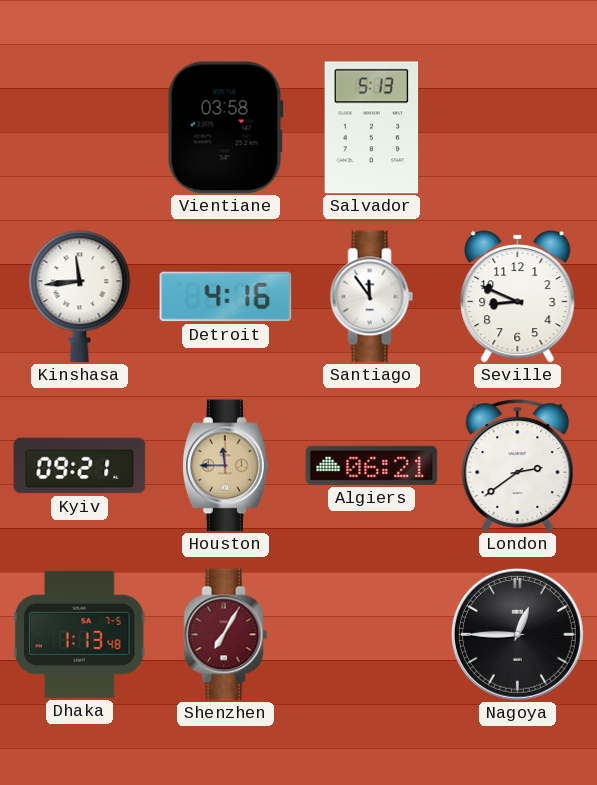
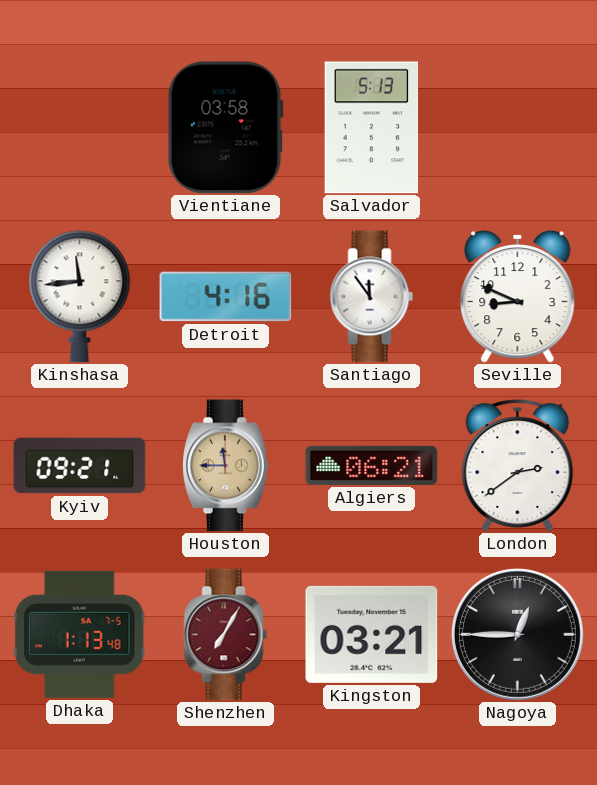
Kingston: none -> 03:21 (372, 634)
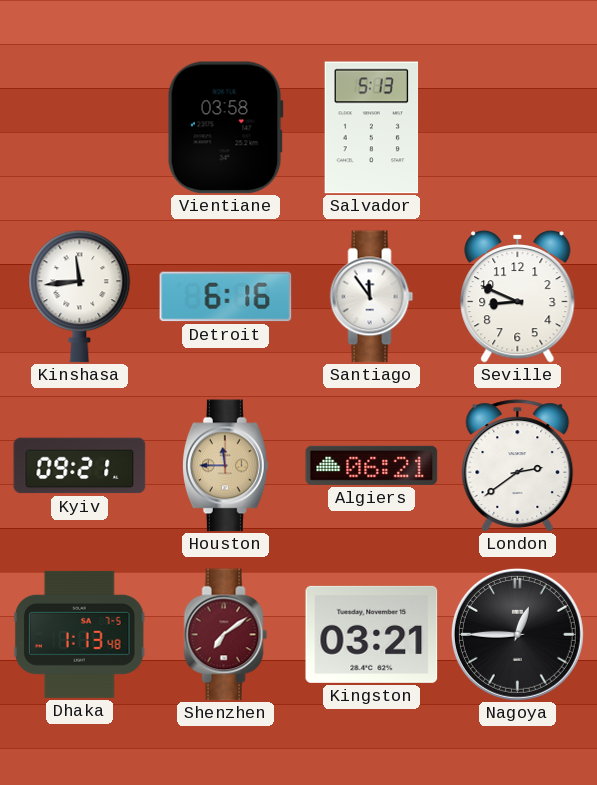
Detroit: 4:16 -> 6:16 (226, 297)
Shenzhen: 7:05 -> 7:09 (226, 635)
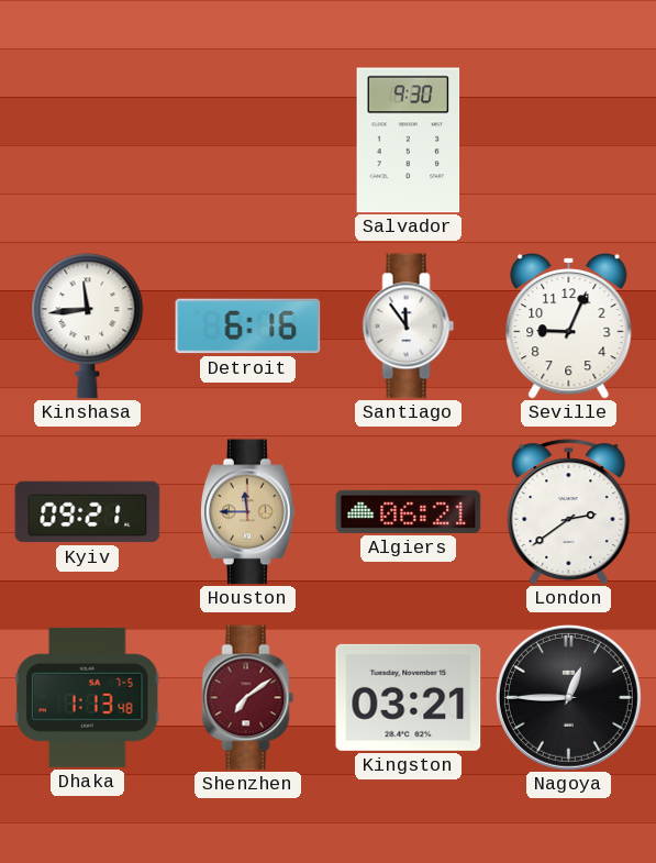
Vientiane: 03:58 -> none (225, 128)
Salvador: 5:13 -> 9:30 (409, 141)
Seville: 8:49 -> 9:04 (569, 325)
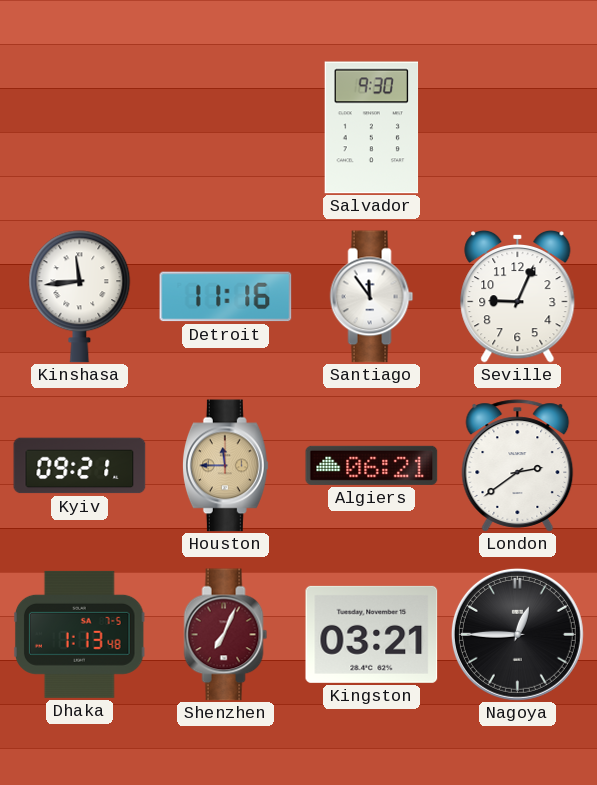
Detroit: 6:16 -> 11:16 (226, 297)
Shenzhen: 7:09 -> 7:04 (226, 635)
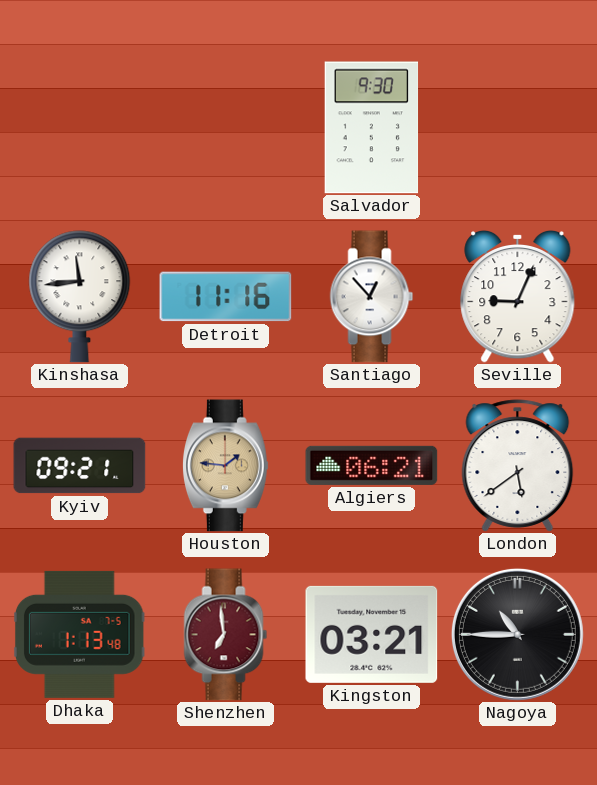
Santiago: 11:54 -> 12:53 (372, 297)
Houston: 11:45 -> 1:46 (225, 466)
London: 2:39 -> 5:39 (518, 466)
Shenzhen: 7:04 -> 6:59 (226, 635)
Nagoya: 12:45 -> 10:45 (517, 634)
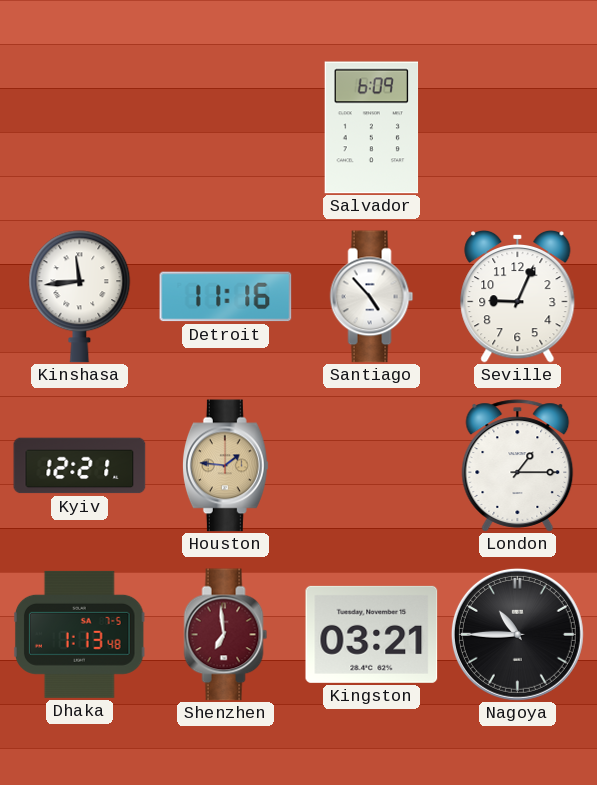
Salvador: 9:30 -> 6:09 (372, 128)
Santiago: 12:53 -> 4:53 (372, 297)
Kyiv: 09:21 -> 12:21 (80, 466)
Algiers: 06:21 -> none (372, 465)
London: 5:39 -> 1:15 (518, 466)
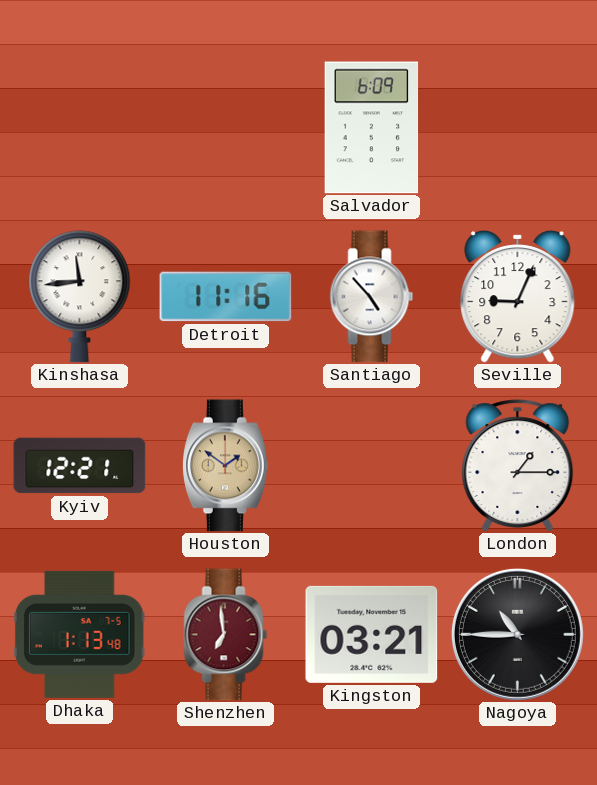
Houston: 1:46 -> 1:51 (225, 466)
